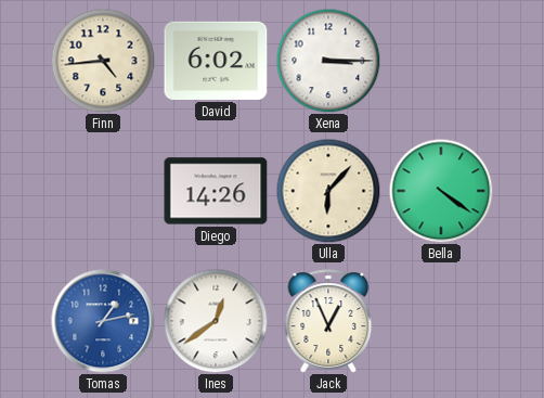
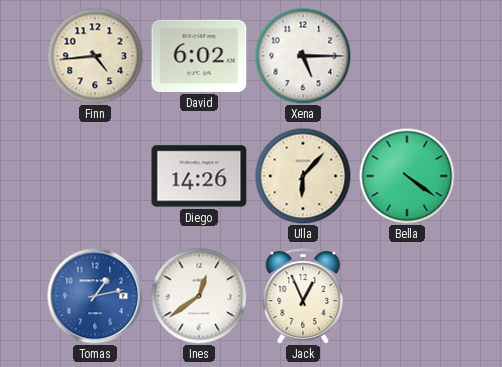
Xena: 3:15 -> 5:15 (303, 56)
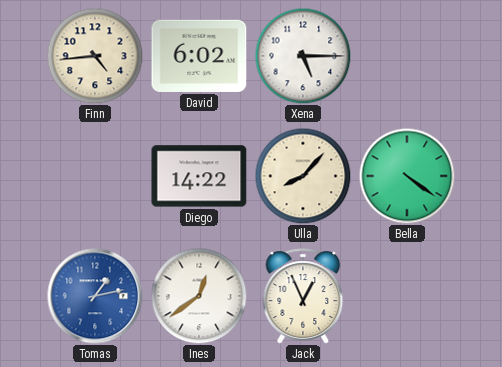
Diego: 14:26 -> 14:22 (199, 176)
Ulla: 6:07 -> 8:07 (303, 176)
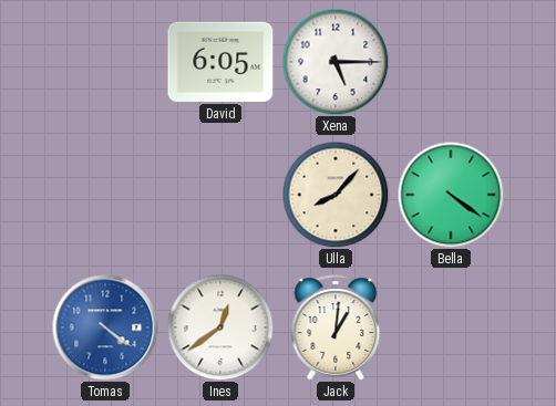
Finn: 4:44 -> none (95, 56)
David: 6:02 -> 6:05 (220, 62)
Diego: 14:22 -> none (199, 176)
Tomas: 1:13 -> 4:21 (105, 327)
Jack: 12:56 -> 1:01 (336, 327)
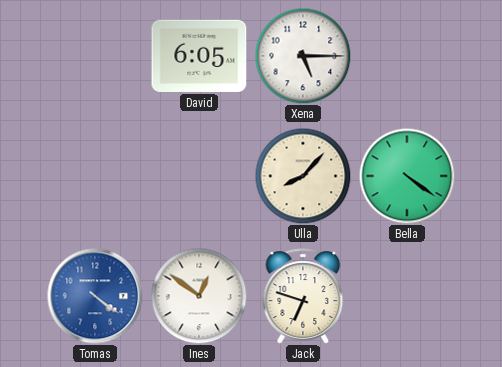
Ines: 12:39 -> 12:51 (199, 296)
Jack: 1:01 -> 6:48 (303, 296)
